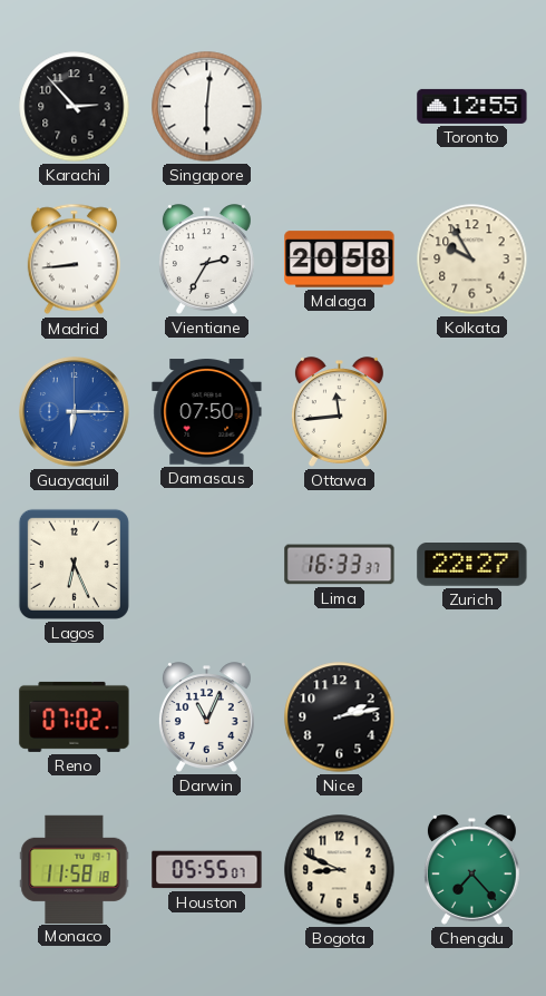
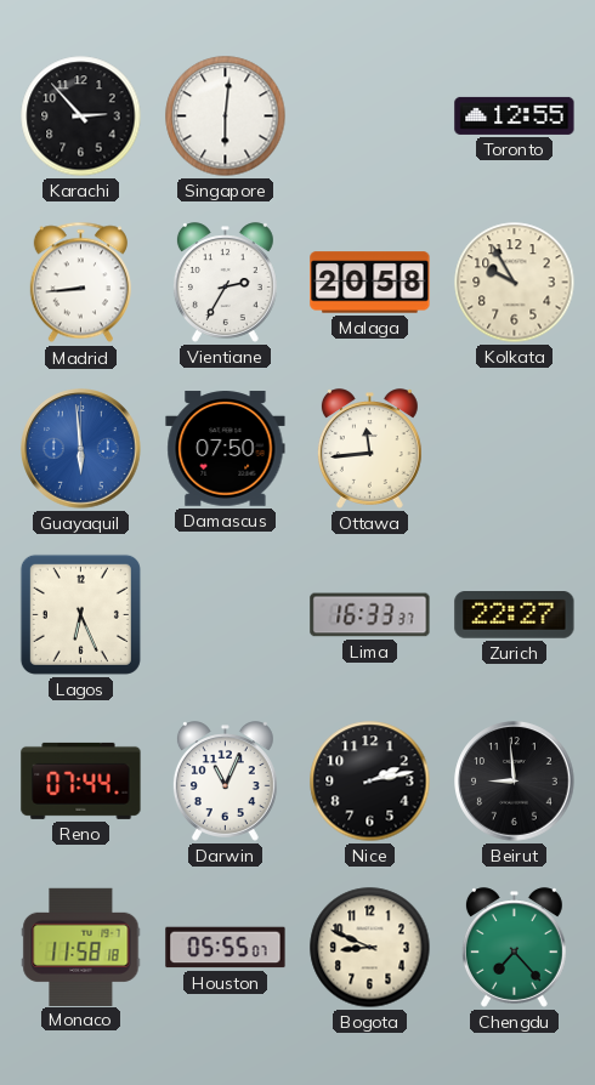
Guayaquil: 6:15 -> 5:59 (81, 449)
Reno: 07:02 -> 07:44 (81, 780)
Beirut: none -> 8:59 (515, 782)
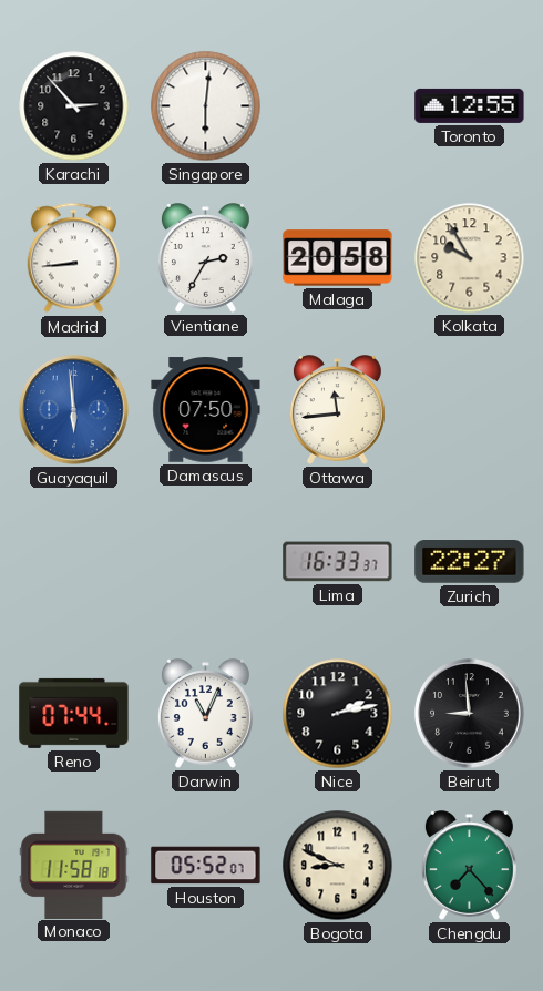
Lagos: 6:26 -> none (80, 614)
Houston: 05:55 -> 05:52 (206, 866)
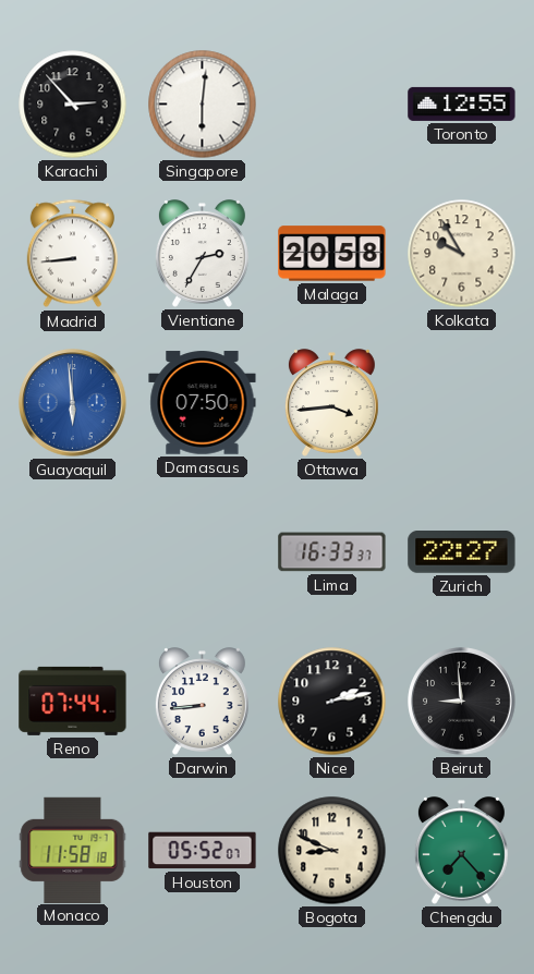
Ottawa: 11:44 -> 3:44 (331, 403)
Darwin: 11:04 -> 8:44 (202, 702)
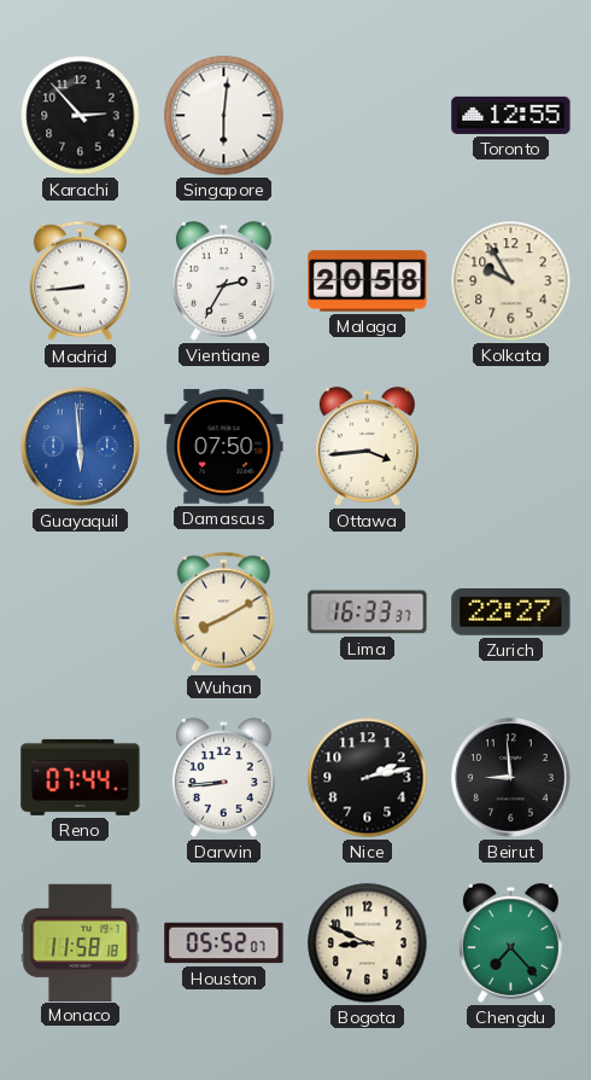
Wuhan: none -> 8:10 (223, 612)
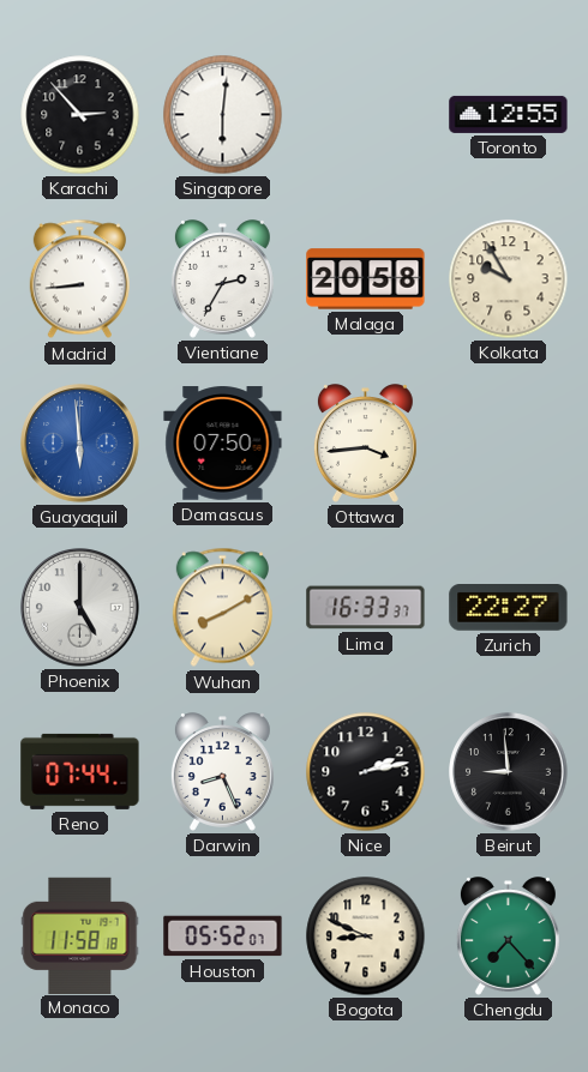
Phoenix: none -> 5:00 (80, 608)
Darwin: 8:44 -> 8:26 (222, 772)
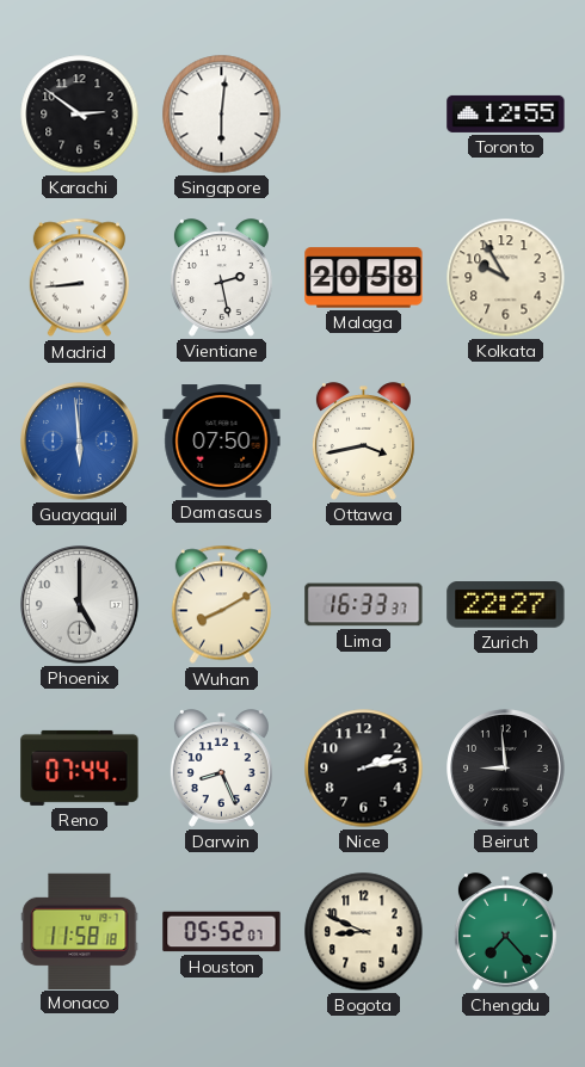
Karachi: 2:53 -> 2:51 (80, 115)
Vientiane: 2:35 -> 2:28 (221, 278)
Ottawa: 3:44 -> 3:43 (363, 442)
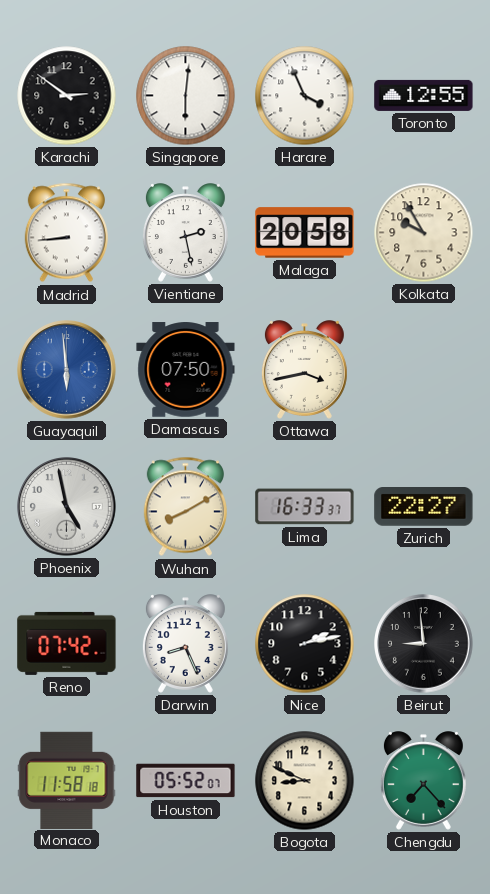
Harare: none -> 3:56 (305, 96)
Phoenix: 5:00 -> 4:58 (67, 507)
Reno: 07:44 -> 07:42 (67, 643)
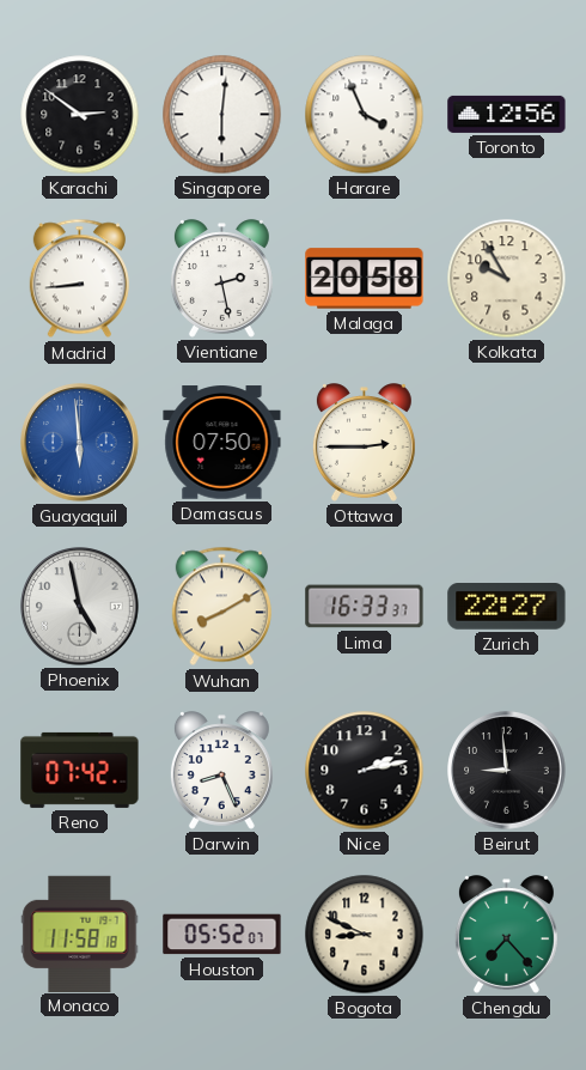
Toronto: 12:55 -> 12:56 (507, 114)
Ottawa: 3:43 -> 2:45 (364, 443)
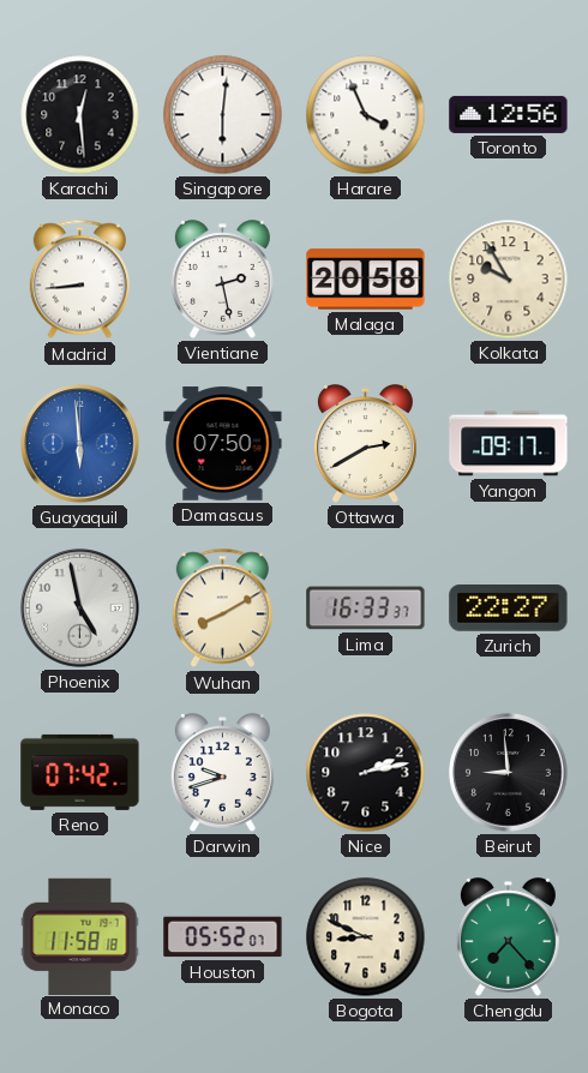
Karachi: 2:51 -> 12:29 (80, 115)
Ottawa: 2:45 -> 2:40 (365, 444)
Yangon: none -> 09:17 (509, 444)
Darwin: 8:26 -> 9:42 (222, 773)
